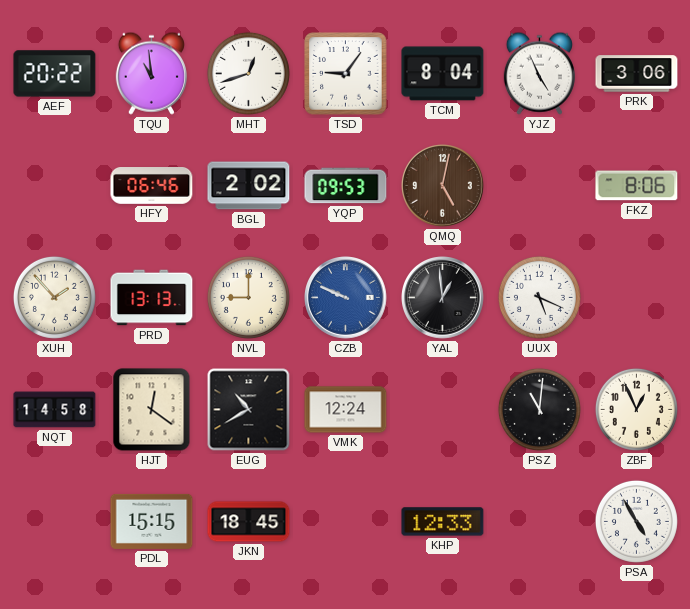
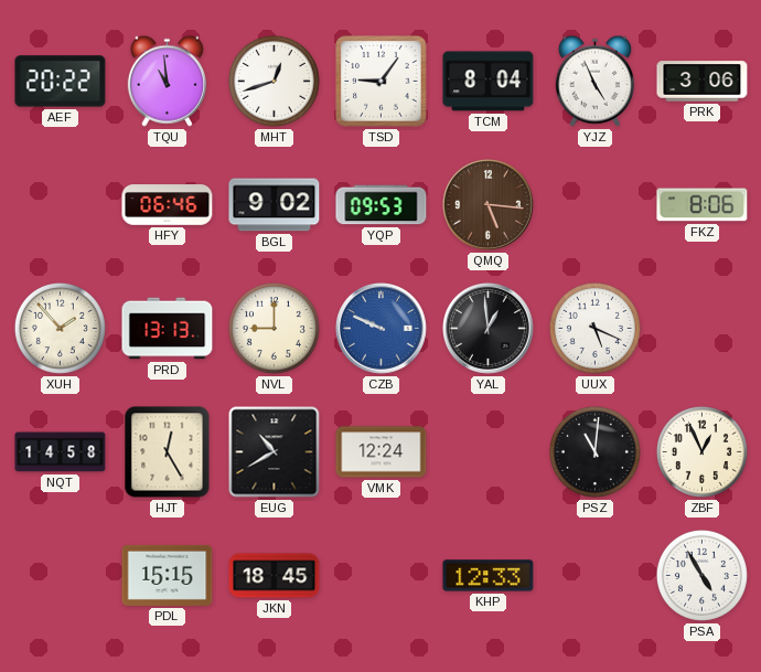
BGL: 2:02 -> 9:02 (275, 205)
QMQ: 5:02 -> 5:16 (489, 205)
HJT: 12:21 -> 12:25 (168, 452)
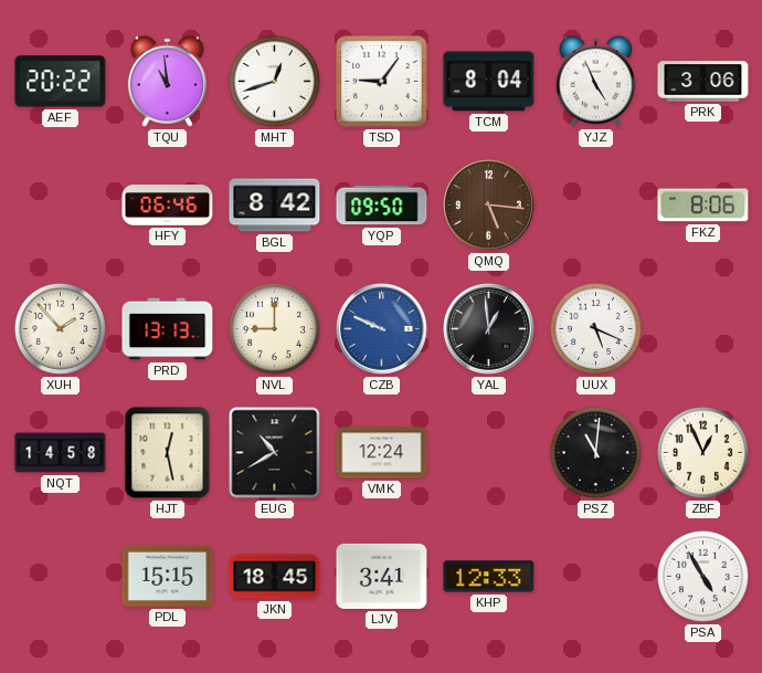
BGL: 9:02 -> 8:42 (275, 206)
YQP: 09:53 -> 09:50 (382, 206)
HJT: 12:25 -> 12:28 (168, 453)
LJV: none -> 3:41 (382, 576)
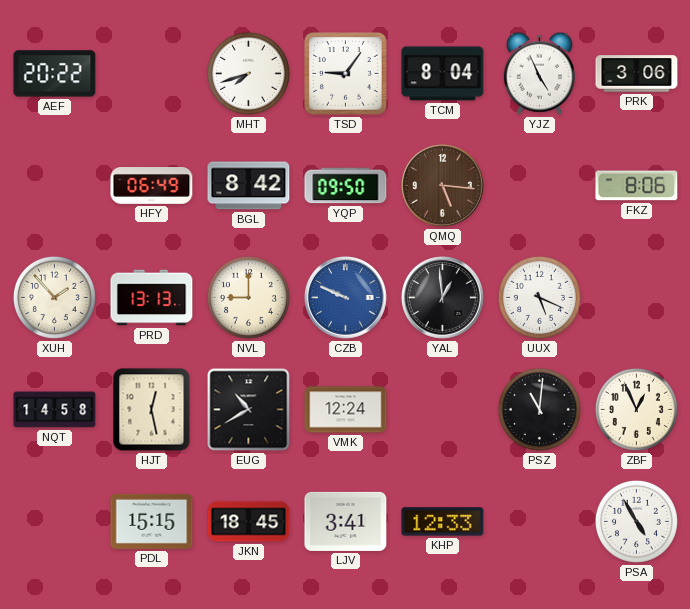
TQU: 10:59 -> none (167, 81)
MHT: 12:42 -> 7:42 (248, 73)
HFY: 06:46 -> 06:49 (152, 186)
